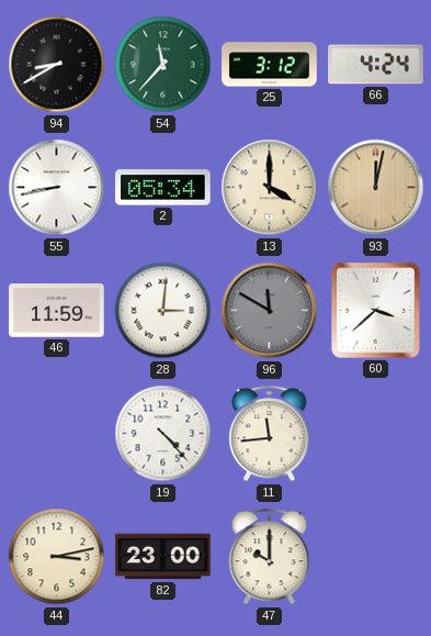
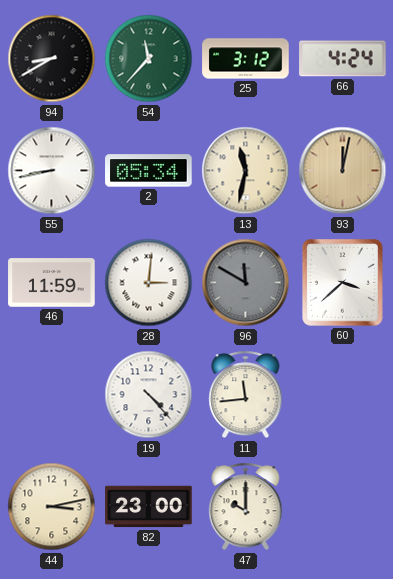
13: 4:00 -> 11:32 (246, 171)
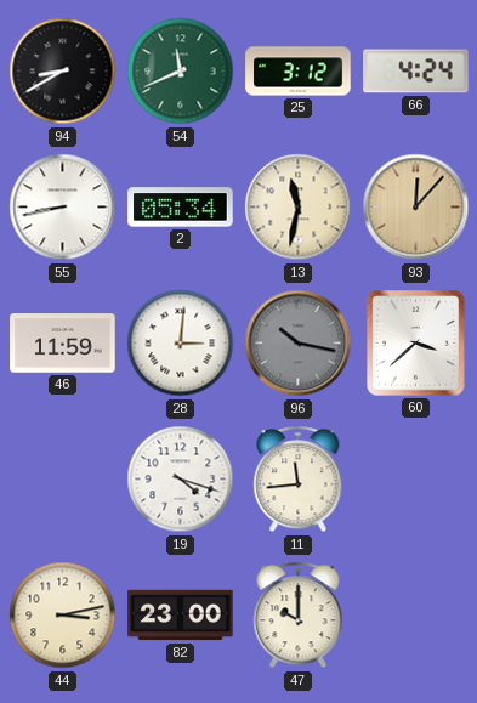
54: 11:37 -> 11:41 (181, 72)
93: 12:02 -> 12:07 (416, 208)
96: 11:50 -> 10:17 (299, 344)
19: 4:23 -> 4:18 (181, 480)
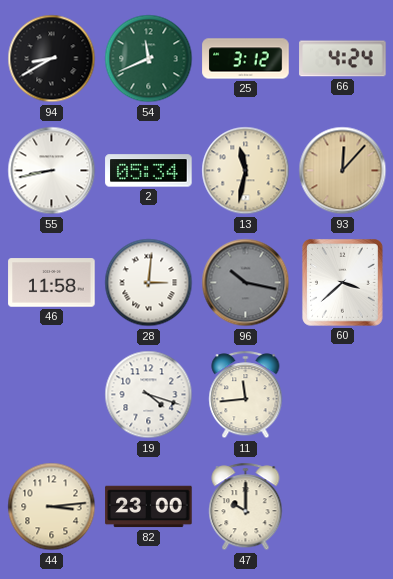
46: 11:59 -> 11:58 (52, 283)
44: 3:13 -> 3:14 (52, 507)
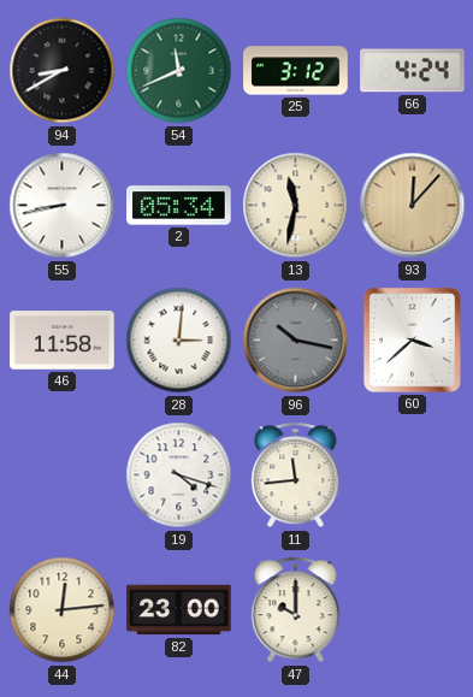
44: 3:14 -> 12:14 (63, 610)
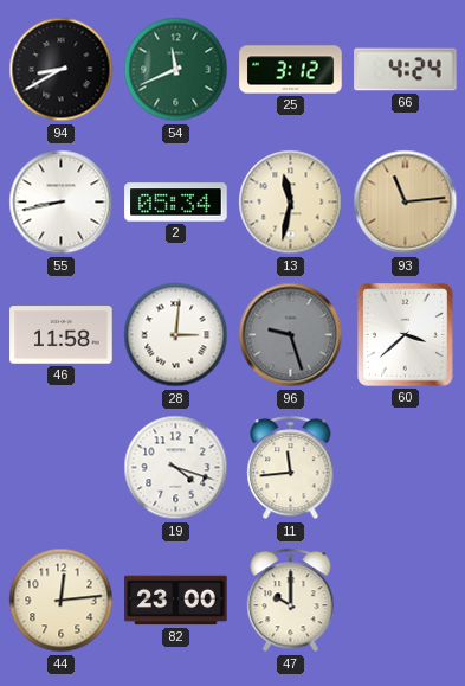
93: 12:07 -> 11:14 (406, 203)
96: 10:17 -> 9:27 (291, 335)
